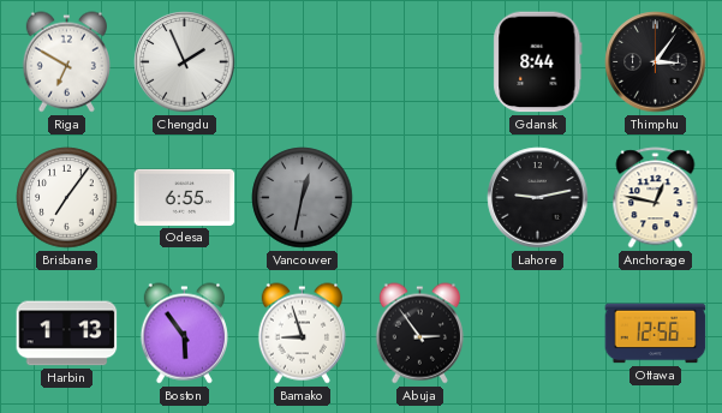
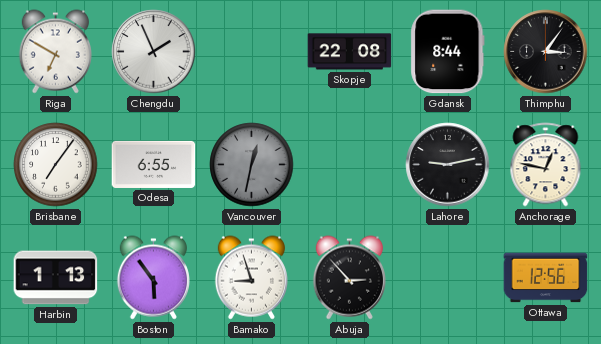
Skopje: none -> 22:08 (350, 52)
Abuja: 2:54 -> 2:53 (349, 278)
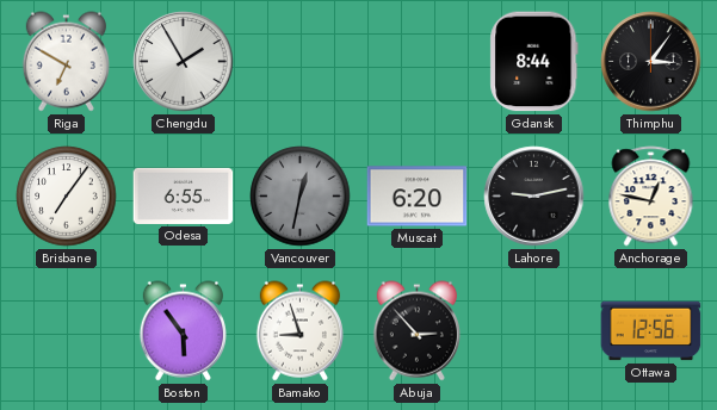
Chengdu: 1:56 -> 1:55 (184, 62)
Skopje: 22:08 -> none (350, 52)
Muscat: none -> 6:20 (418, 197)
Harbin: 1:13 -> none (56, 278)
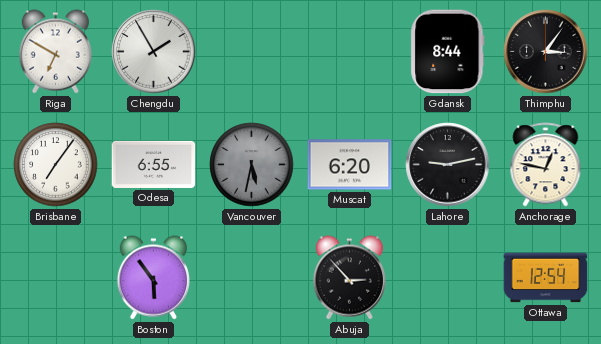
Vancouver: 12:32 -> 5:32 (252, 165)
Bamako: 8:57 -> none (299, 331)
Ottawa: 12:56 -> 12:54 (546, 278)
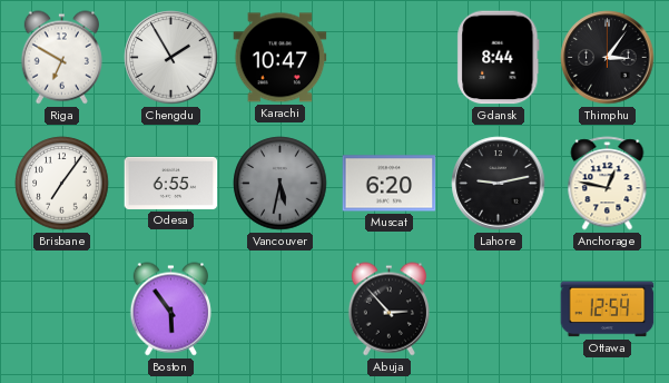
Karachi: none -> 10:47 (281, 58)
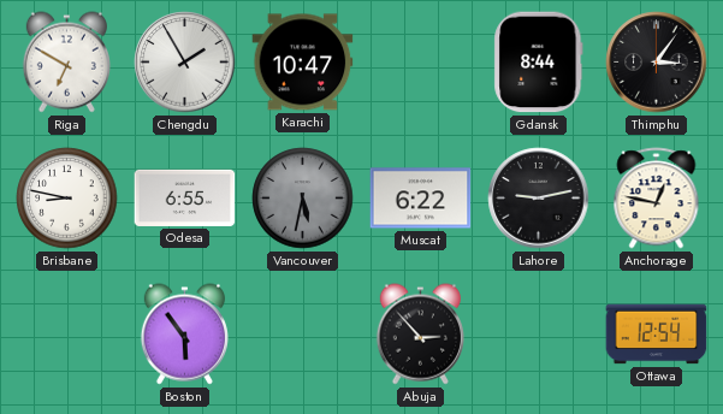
Brisbane: 7:06 -> 8:47 (67, 199)
Muscat: 6:20 -> 6:22 (421, 199)
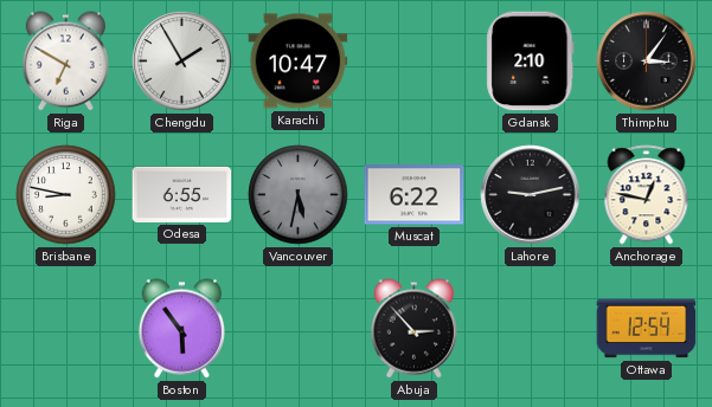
Gdansk: 8:44 -> 2:10 (531, 62)
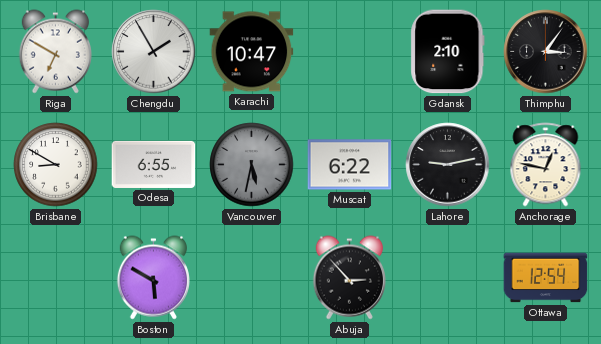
Brisbane: 8:47 -> 8:50 (56, 165)
Boston: 5:54 -> 5:50 (153, 278)
